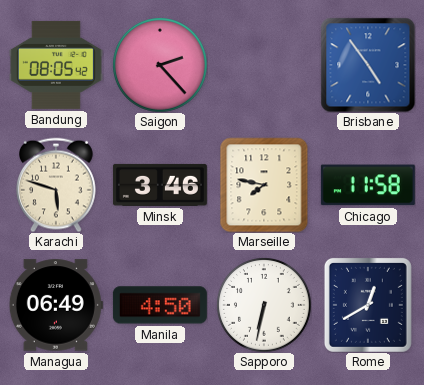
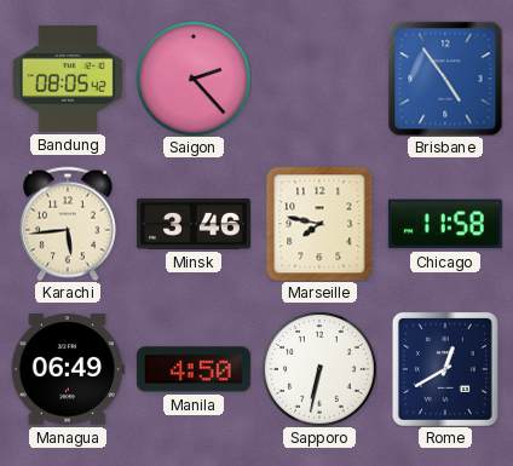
Karachi: 5:48 -> 5:44 (69, 224)
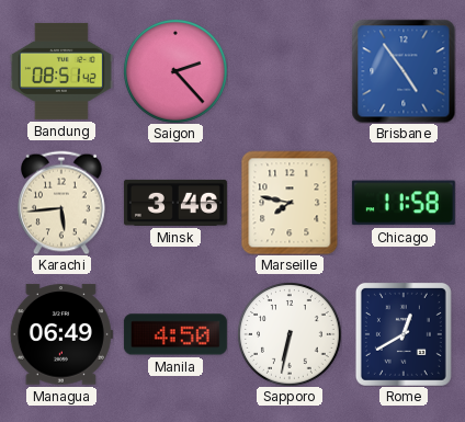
Bandung: 08:05 -> 08:51 (61, 71)
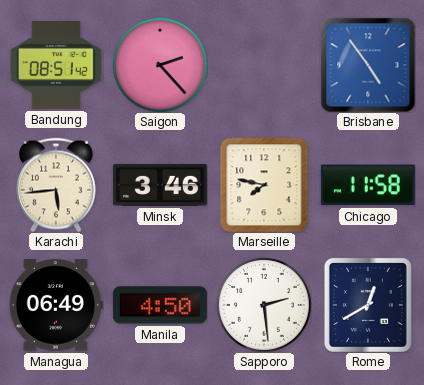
Sapporo: 6:32 -> 2:29 (264, 305)
